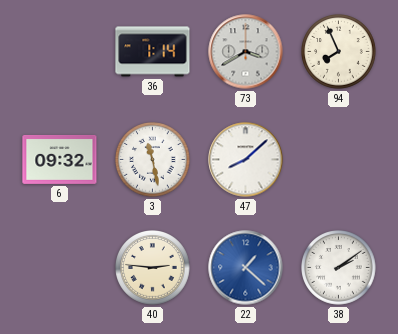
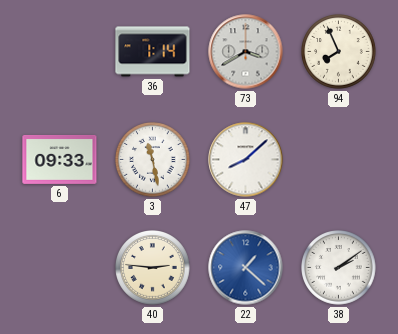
6: 09:32 -> 09:33 (60, 159)
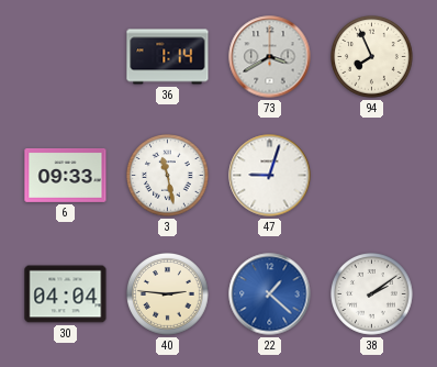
47: 8:08 -> 9:03 (270, 176)
30: none -> 04:04 (66, 294)
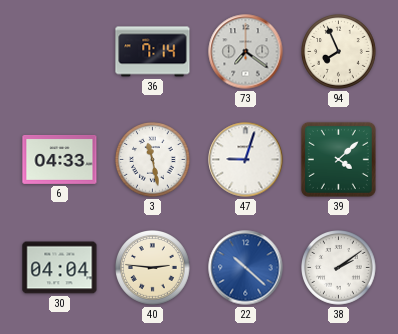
36: 1:14 -> 7:14 (153, 52)
73: 3:40 -> 7:21 (246, 52)
6: 09:33 -> 04:33 (60, 159)
39: none -> 4:08 (338, 159)
22: 1:22 -> 10:22 (246, 268)
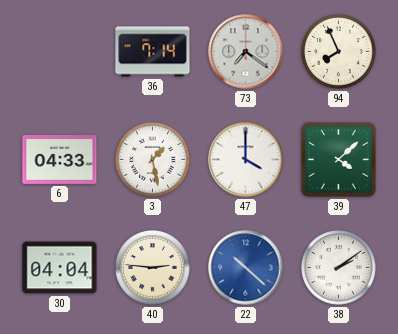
3: 11:28 -> 1:28 (153, 160)
47: 9:03 -> 4:00 (246, 160)
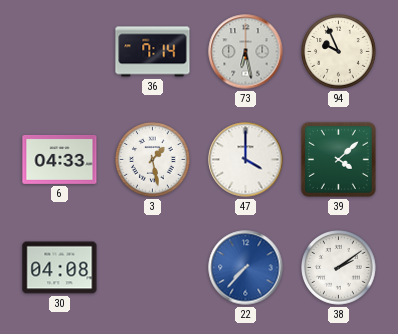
73: 7:21 -> 6:28 (246, 52)
94: 7:56 -> 9:56 (339, 52)
30: 04:04 -> 04:08 (60, 268)
40: 2:46 -> none (153, 268)
22: 10:22 -> 7:37 (246, 268)
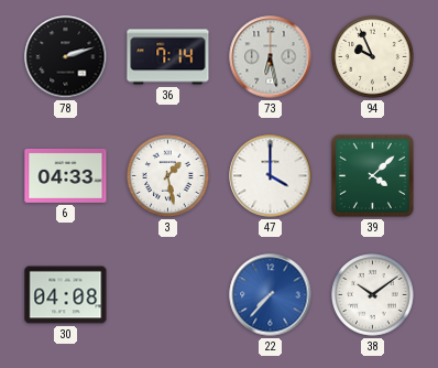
78: none -> 2:12 (66, 57)
38: 2:09 -> 10:09 (373, 295)
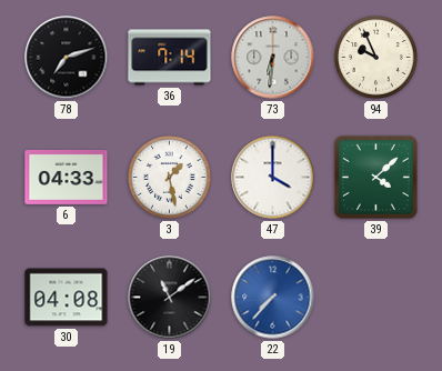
78: 2:12 -> 7:12 (67, 58)
73: 6:28 -> 6:31 (273, 58)
19: none -> 11:09 (170, 298)
38: 10:09 -> none (373, 295)
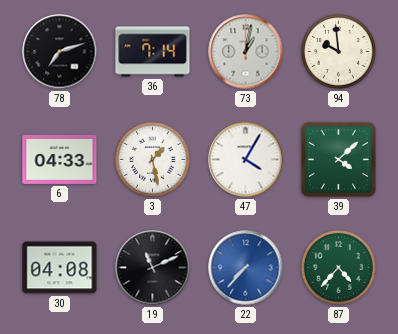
73: 6:31 -> 1:02 (246, 52)
94: 9:56 -> 9:59 (339, 52)
47: 4:00 -> 4:05 (246, 160)
19: 11:09 -> 11:11 (153, 268)
87: none -> 4:37 (339, 268)
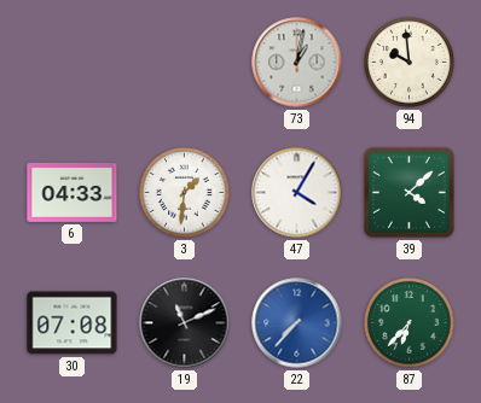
78: 7:12 -> none (60, 52)
36: 7:14 -> none (153, 52)
3: 1:28 -> 1:31 (185, 193)
30: 04:08 -> 07:08 (73, 323)
87: 4:37 -> 6:37 (410, 323)
